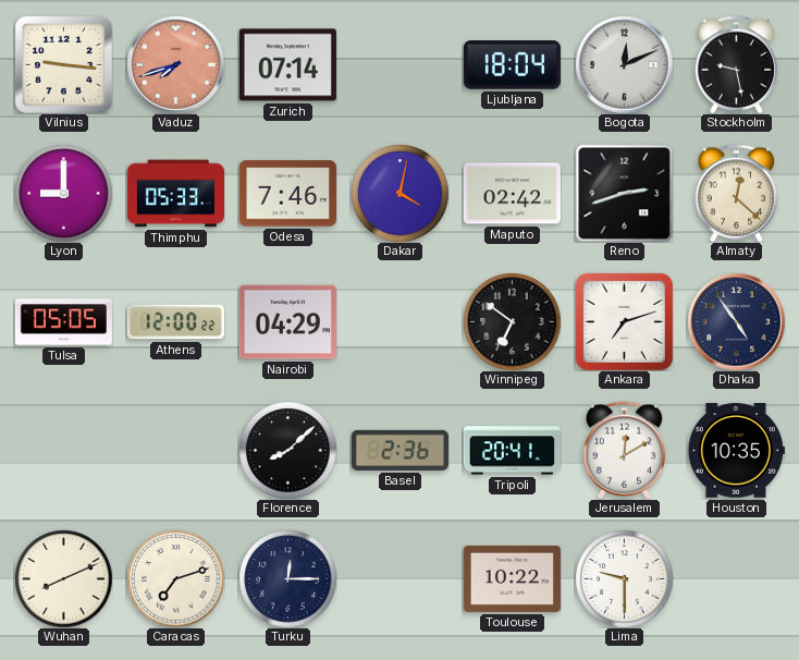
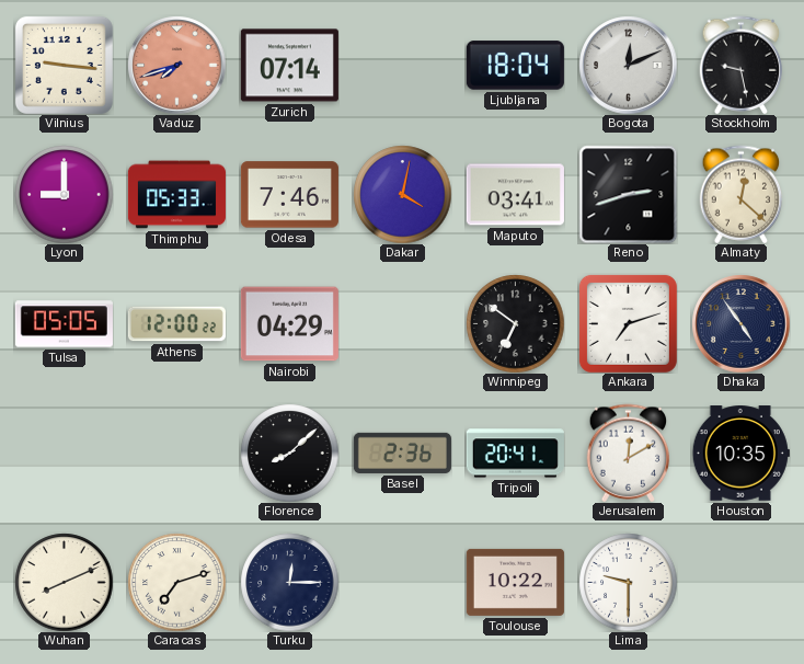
Maputo: 02:42 -> 03:41 (515, 195)
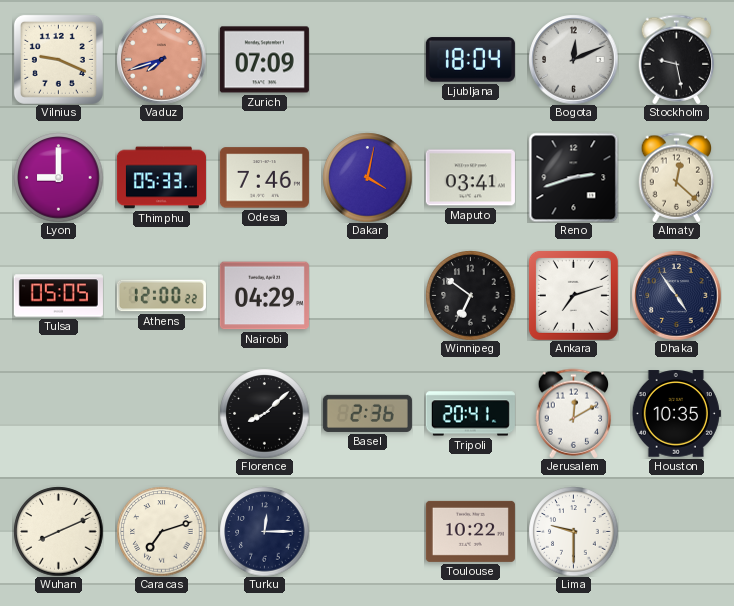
Vilnius: 9:16 -> 9:19 (58, 59)
Zurich: 07:14 -> 07:09 (264, 60)
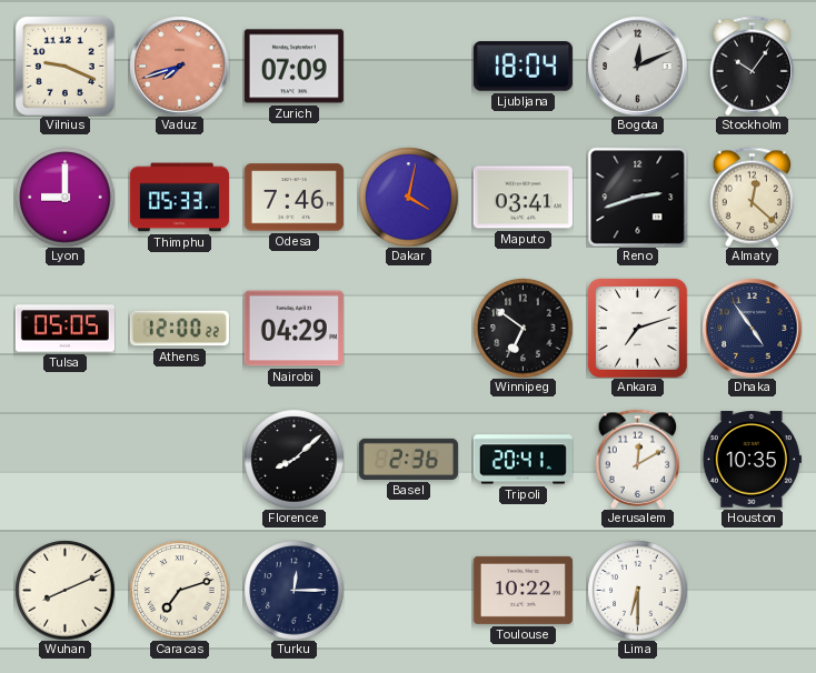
Stockholm: 9:28 -> 10:06 (753, 66)
Lima: 9:30 -> 6:30 (637, 590)
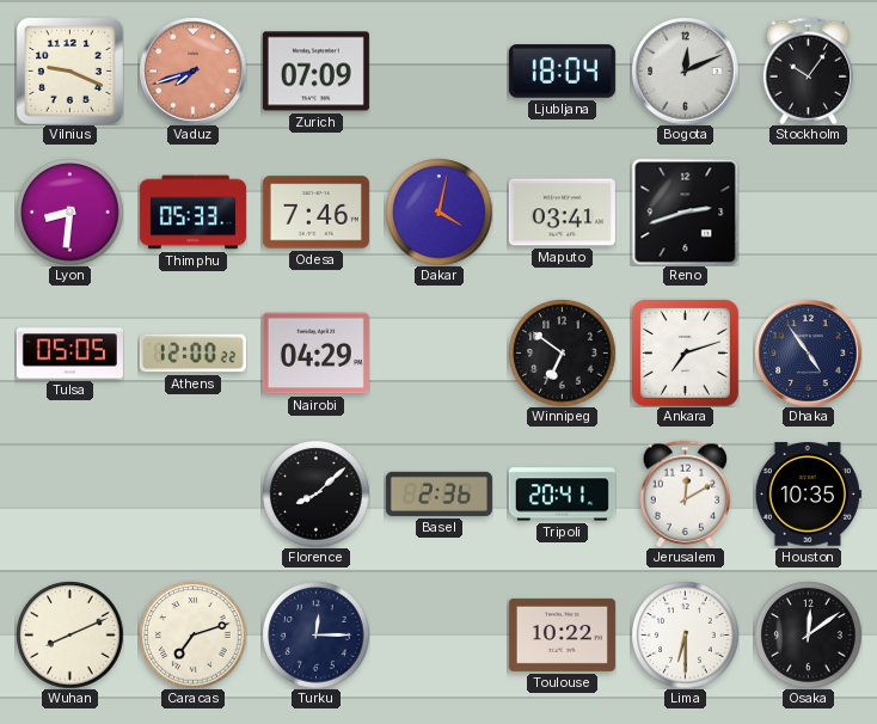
Lyon: 9:00 -> 8:31 (69, 211)
Almaty: 12:22 -> none (753, 197)
Osaka: none -> 12:09 (808, 634)
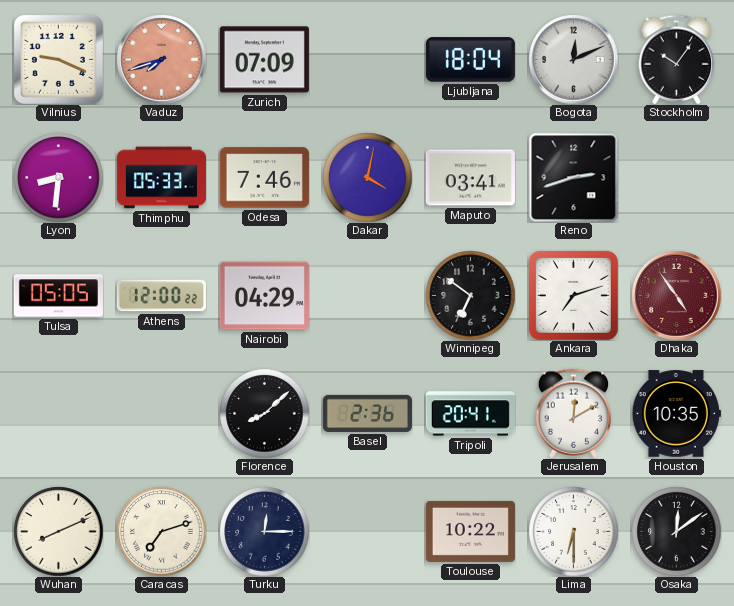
Dhaka dial: navy -> burgundy (676, 295)
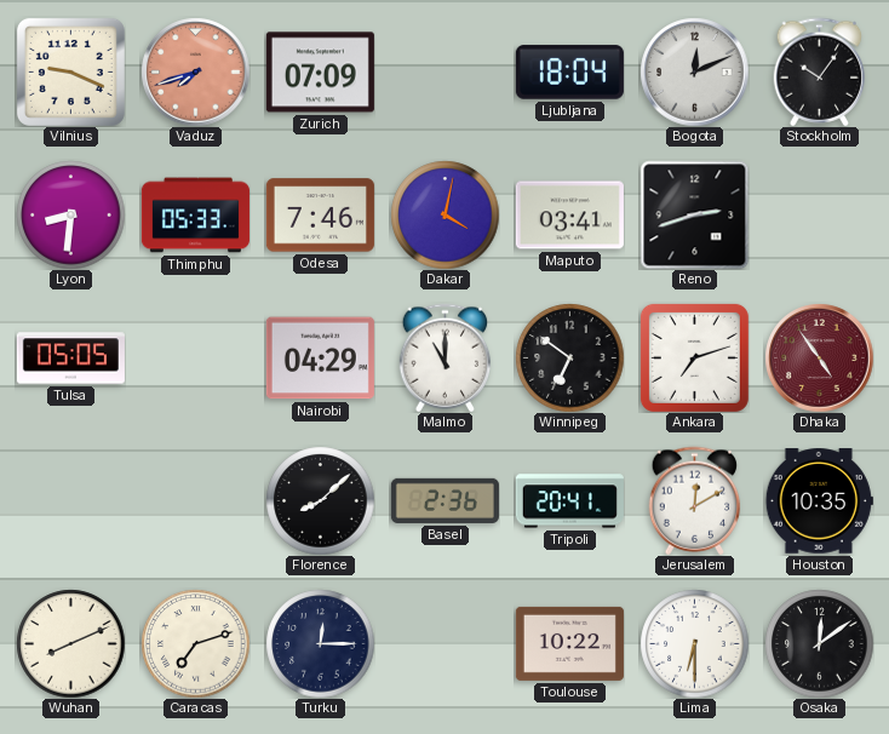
Athens: 12:00 -> none (161, 296)
Malmo: none -> 11:00 (446, 357)
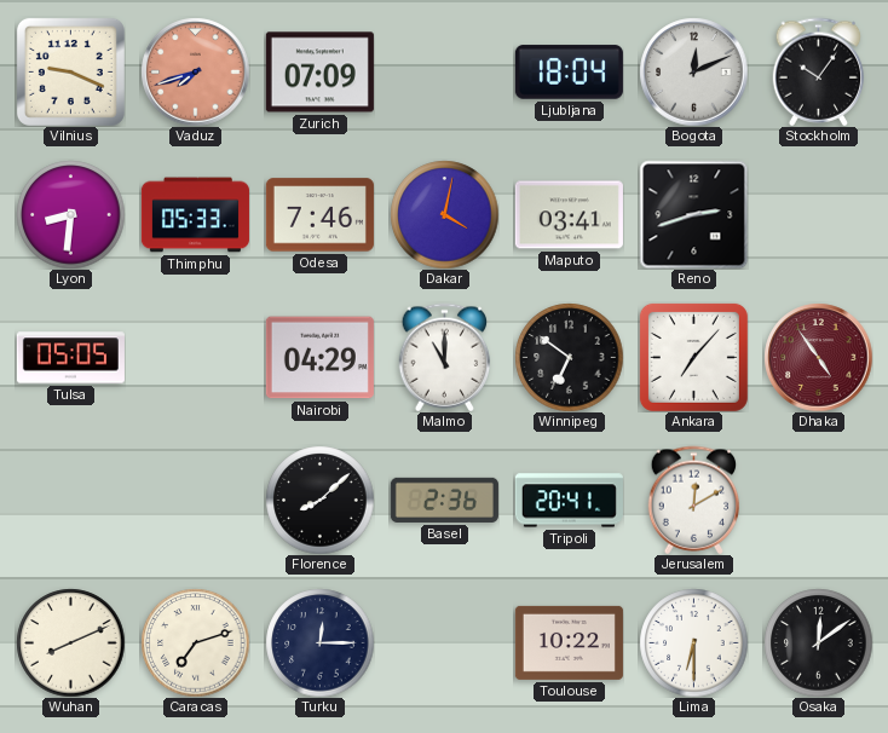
Ankara: 7:12 -> 7:07 (693, 357)
Houston: 10:35 -> none (819, 501)
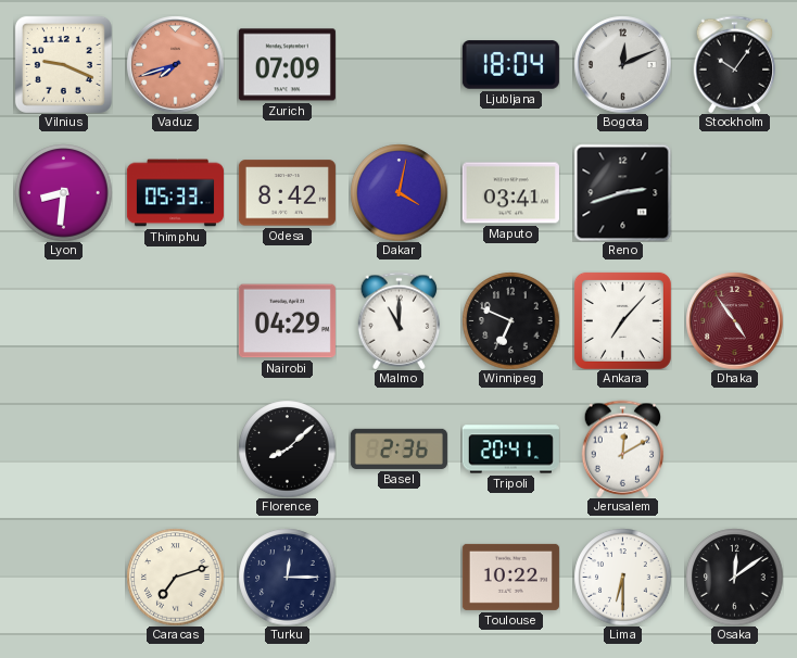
Odesa: 7:46 -> 8:42 (287, 193)
Tulsa: 05:05 -> none (70, 358)
Winnipeg: 6:51 -> 6:49 (510, 320)
Wuhan: 8:11 -> none (70, 642)
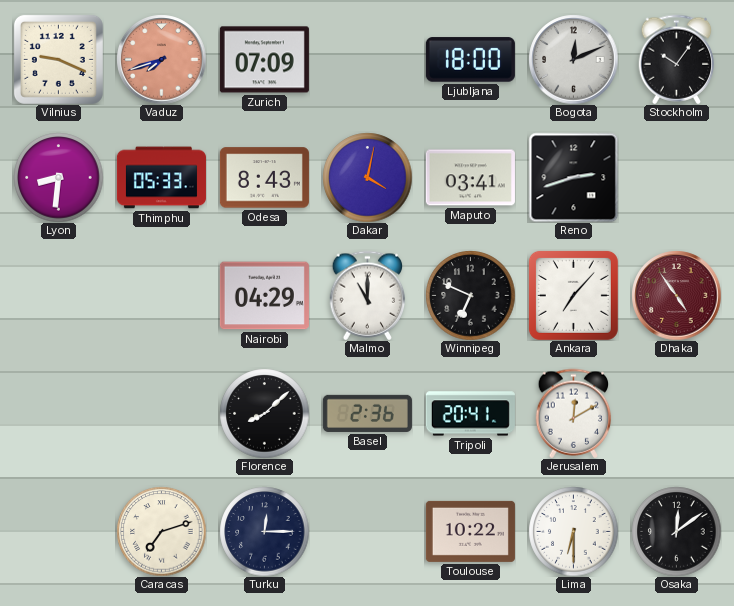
Ljubljana: 18:04 -> 18:00 (470, 60)
Odesa: 8:42 -> 8:43 (264, 178)
